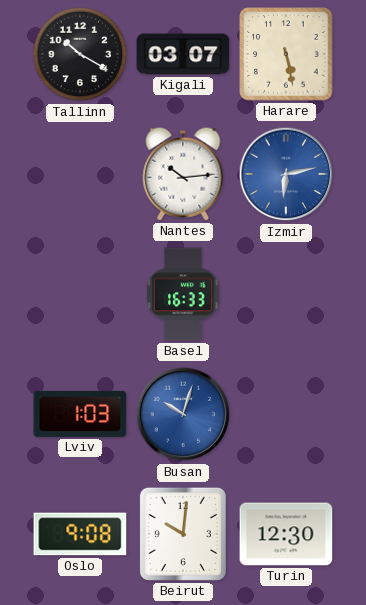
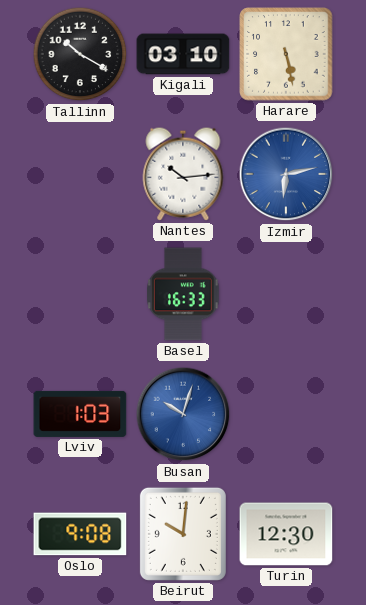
Kigali: 03:07 -> 03:10 (183, 54)
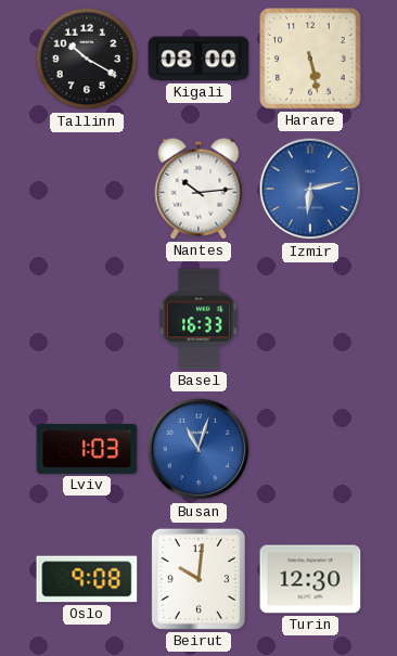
Kigali: 03:10 -> 08:00 (198, 59)
Busan: 10:03 -> 11:03 (198, 449)
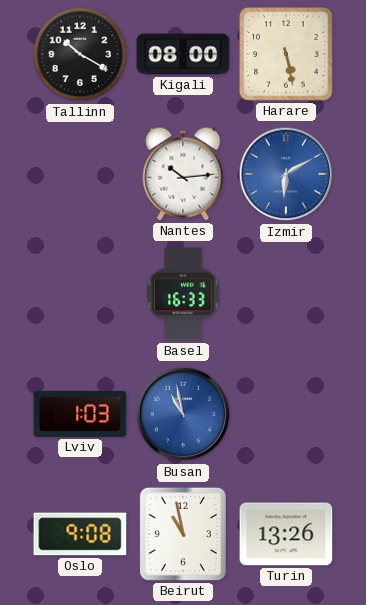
Izmir: 6:13 -> 6:10 (286, 174)
Busan: 11:03 -> 10:58 (183, 414)
Beirut: 10:01 -> 10:58 (183, 534)
Turin: 12:30 -> 13:26 (286, 534)
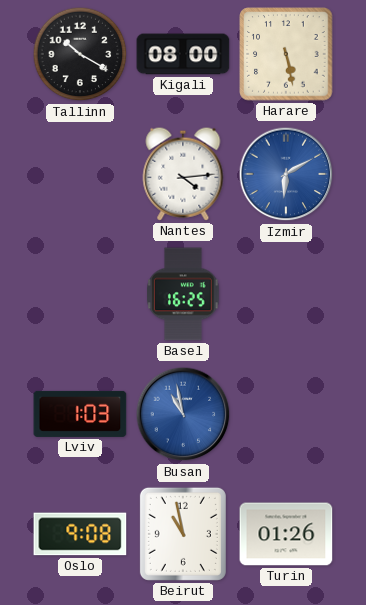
Nantes: 10:14 -> 4:14 (183, 174)
Basel: 16:33 -> 16:25 (184, 294)
Turin: 13:26 -> 01:26 (286, 534)
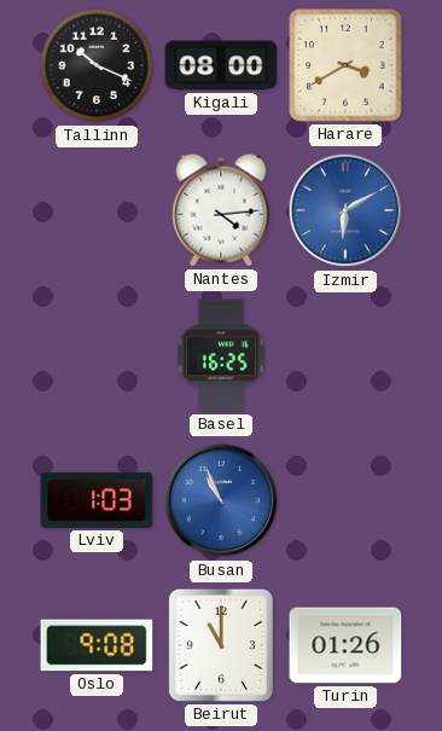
Tallinn: 10:20 -> 10:19 (97, 65)
Harare: 5:28 -> 3:40 (345, 65)
Busan: 10:58 -> 10:56 (221, 500)
Beirut: 10:58 -> 11:00 (221, 645)
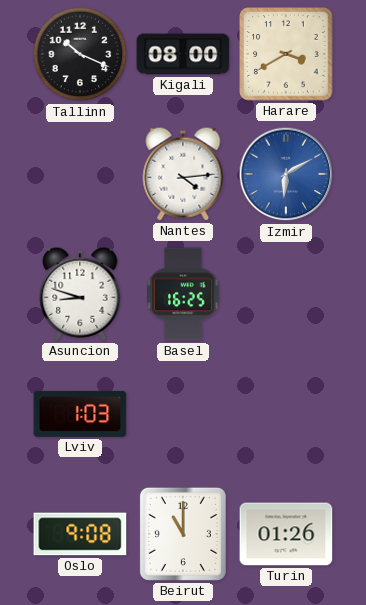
Asuncion: none -> 8:48 (80, 294)
Busan: 10:56 -> none (221, 500)
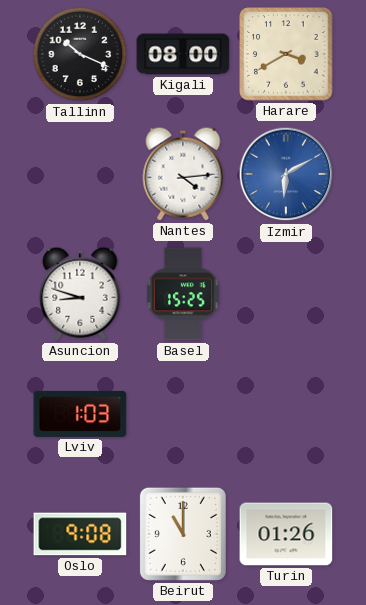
Basel: 16:25 -> 15:25 (184, 294)
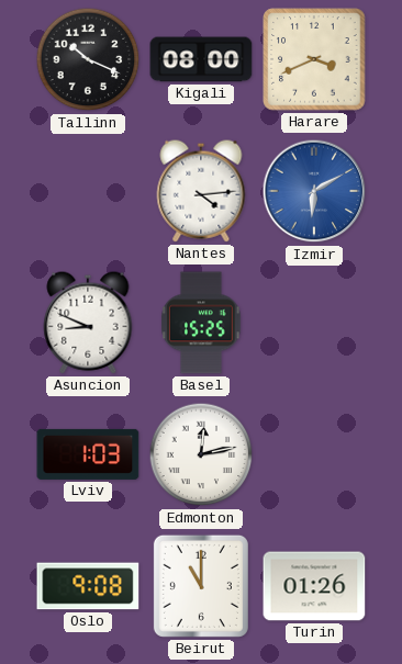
Harare: 3:40 -> 3:41 (314, 59)
Asuncion: 8:48 -> 8:49 (88, 323)
Edmonton: none -> 12:13 (201, 454)
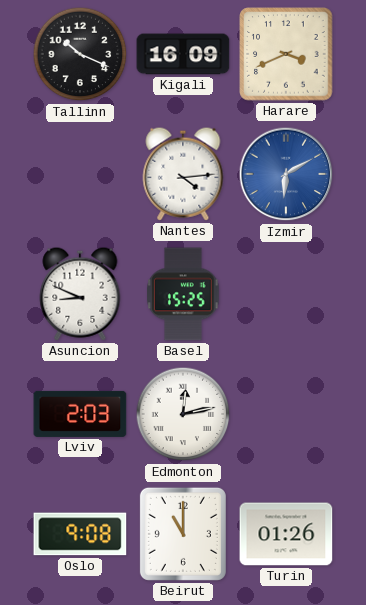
Kigali: 08:00 -> 16:09 (183, 54)
Lviv: 1:03 -> 2:03 (80, 414)
